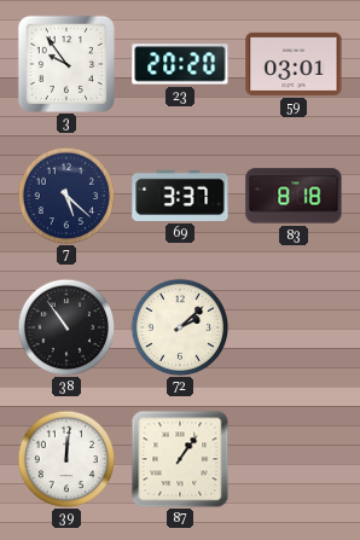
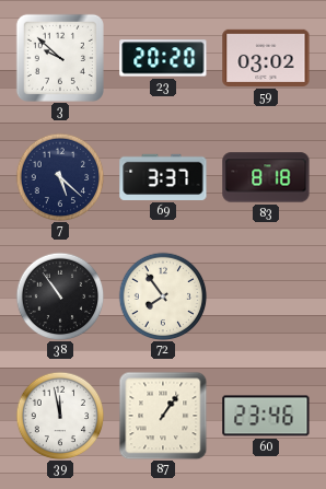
3: 9:54 -> 9:52 (60, 58)
59: 03:01 -> 03:02 (266, 58)
72: 2:08 -> 7:54 (163, 296)
39: 12:01 -> 11:58 (60, 416)
60: none -> 23:46 (266, 416)
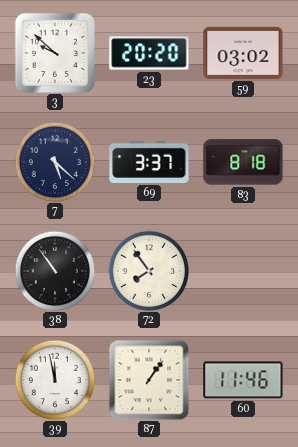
60: 23:46 -> 11:46 (243, 380)
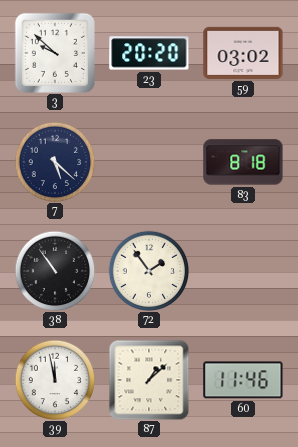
69: 3:37 -> none (149, 162)
72: 7:54 -> 1:54 (149, 271)
87: 1:06 -> 1:08 (149, 380)
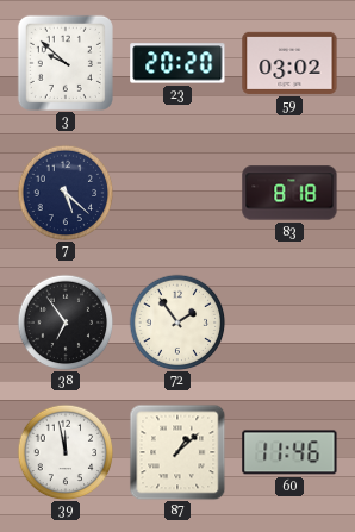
38: 10:54 -> 6:54 (66, 323)
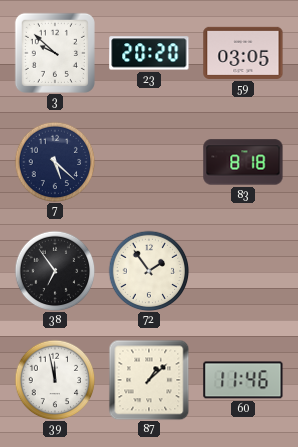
59: 03:02 -> 03:05 (243, 53)
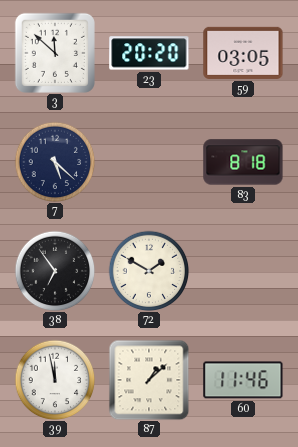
3: 9:52 -> 11:52 (55, 53)
72: 1:54 -> 1:50 (149, 271)
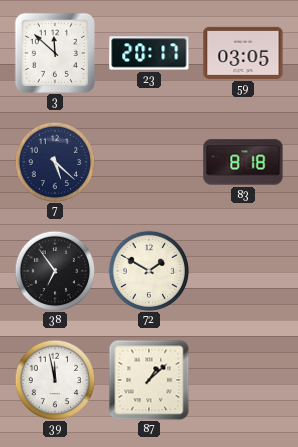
23: 20:20 -> 20:17 (149, 53)
60: 11:46 -> none (243, 380)
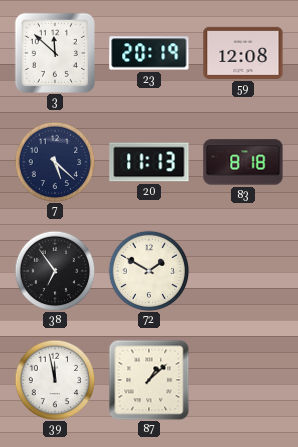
23: 20:17 -> 20:19 (149, 53)
59: 03:05 -> 12:08 (243, 53)
20: none -> 11:13 (149, 162)
